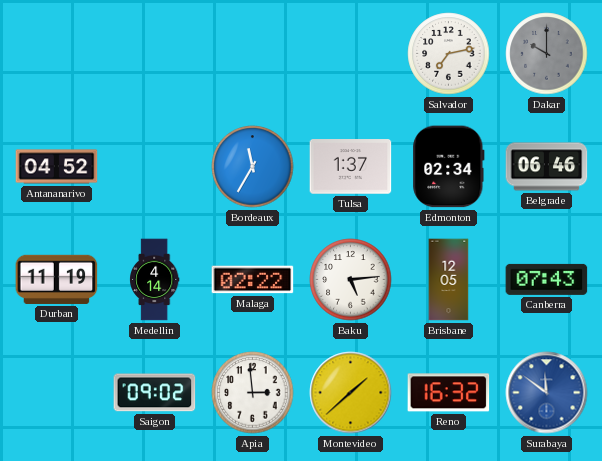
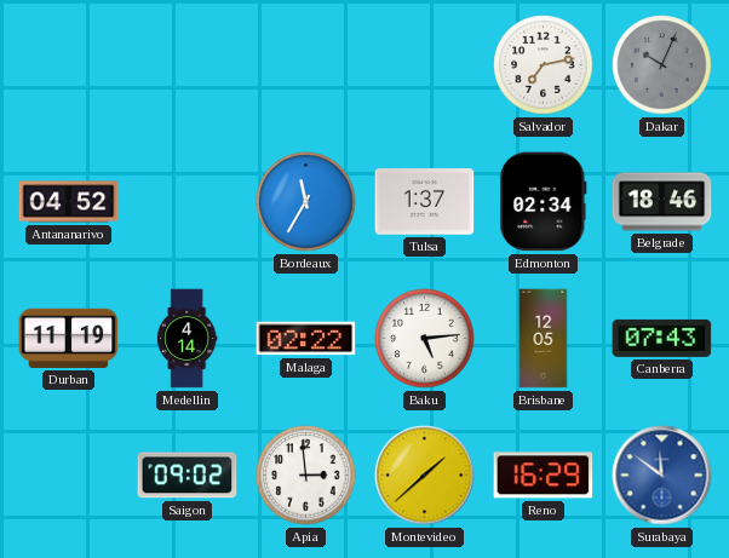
Dakar: 10:00 -> 10:04 (662, 65)
Belgrade: 06:46 -> 18:46 (662, 202)
Reno: 16:32 -> 16:29 (544, 476)
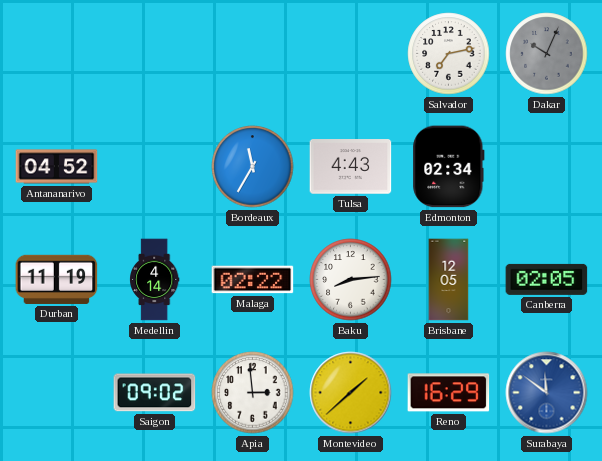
Tulsa: 1:37 -> 4:43 (351, 167)
Belgrade: 18:46 -> none (662, 202)
Baku: 5:14 -> 8:14 (351, 280)
Canberra: 07:43 -> 02:05 (547, 279)
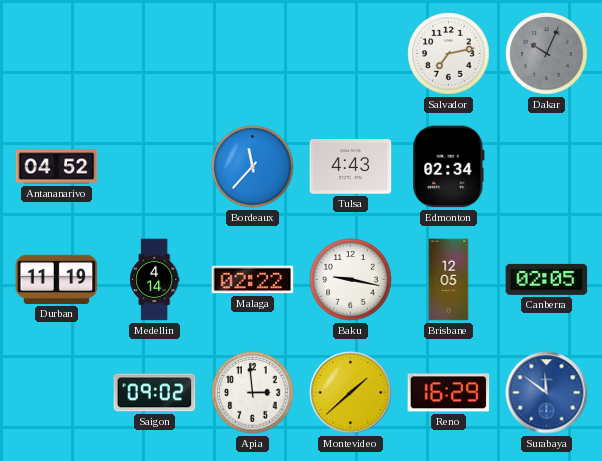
Bordeaux: 11:35 -> 11:37 (253, 167)
Baku: 8:14 -> 9:17 (351, 280)
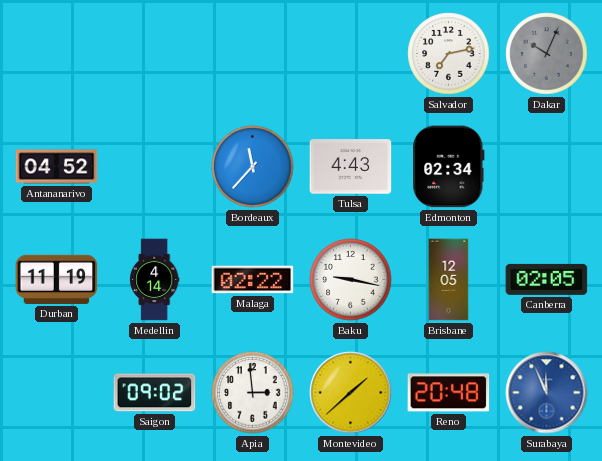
Reno: 16:29 -> 20:48 (449, 393)
Surabaya: 11:51 -> 11:56 (547, 393)
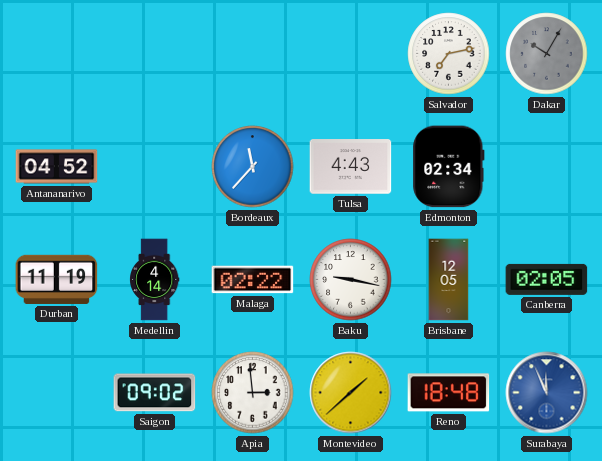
Dakar: 10:04 -> 10:05 (547, 54)
Reno: 20:48 -> 18:48 (449, 393)
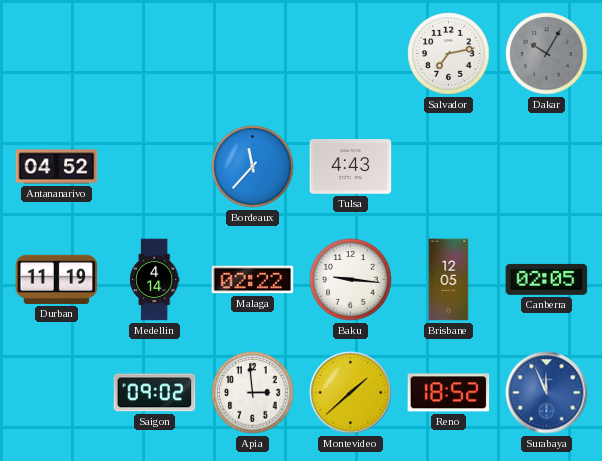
Edmonton: 02:34 -> none (449, 167)
Baku: 9:17 -> 9:16 (351, 280)
Reno: 18:48 -> 18:52 (449, 393)
